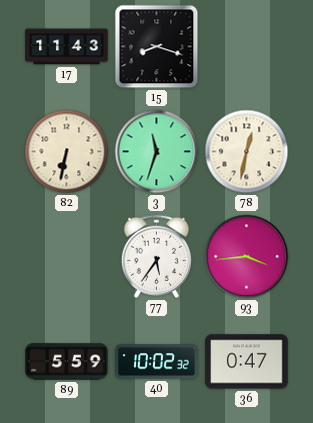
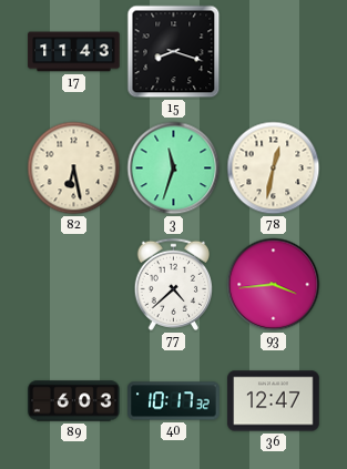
82: 6:32 -> 6:28 (74, 169)
77: 5:36 -> 4:38 (173, 284)
89: 5:59 -> 6:03 (74, 401)
40: 10:02 -> 10:17 (174, 401)
36: 0:47 -> 12:47 (274, 401)
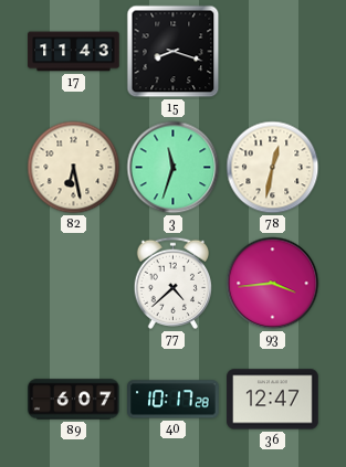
89: 6:03 -> 6:07 (74, 400)
40: 10:17:32 -> 10:17:28 (174, 400)
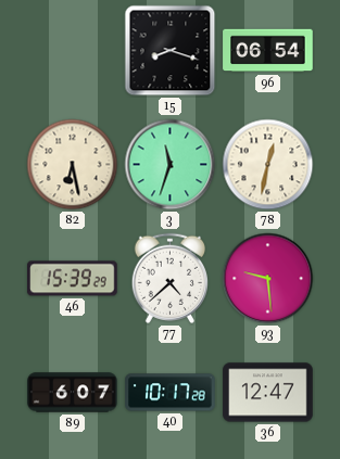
17: 11:43 -> none (74, 52)
96: none -> 06:54 (268, 51)
46: none -> 15:39 (73, 279)
93: 3:44 -> 9:29 (268, 279)
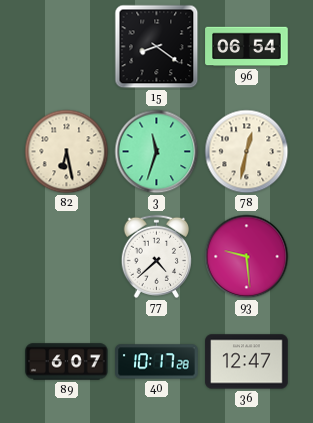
15: 8:18 -> 8:21 (157, 47)
46: 15:39 -> none (73, 279)
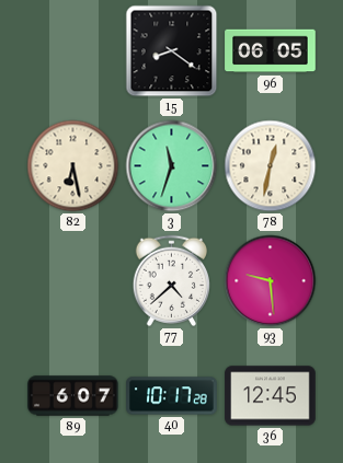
96: 06:54 -> 06:05 (271, 51)
36: 12:47 -> 12:45 (271, 396)
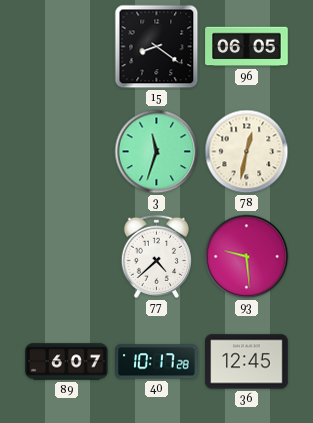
82: 6:28 -> none (73, 166)
